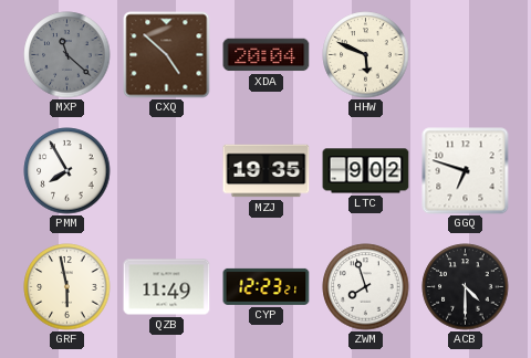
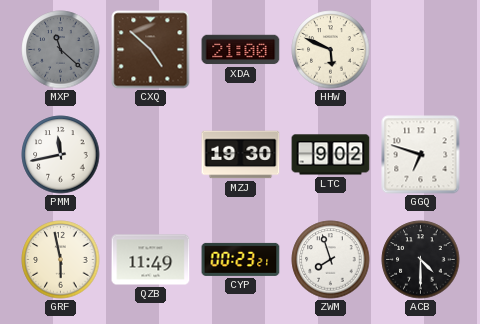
XDA: 20:04 -> 21:00 (241, 50)
PMM: 7:55 -> 11:43 (61, 155)
MZJ: 19:35 -> 19:30 (241, 155)
CYP: 12:23 -> 00:23 (241, 259)
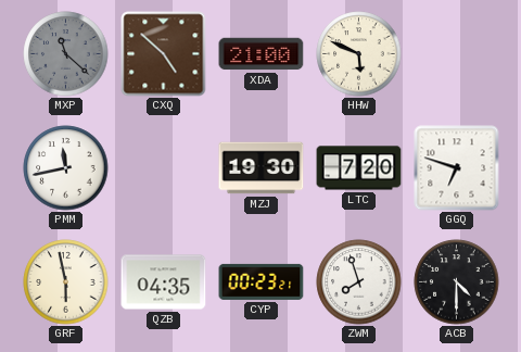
LTC: 9:02 -> 7:20 (359, 168)
QZB: 11:49 -> 04:35 (164, 282)
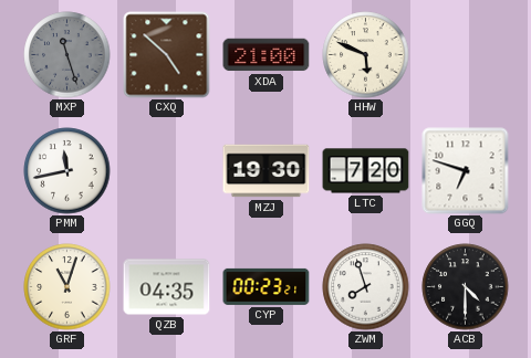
MXP: 11:22 -> 11:27 (67, 55)
GRF: 5:58 -> 11:03 (67, 287)
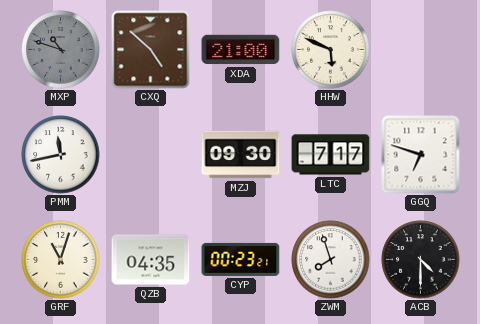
MXP: 11:27 -> 10:48 (61, 50)
MZJ: 19:30 -> 09:30 (241, 155)
LTC: 7:20 -> 7:17 (331, 155)
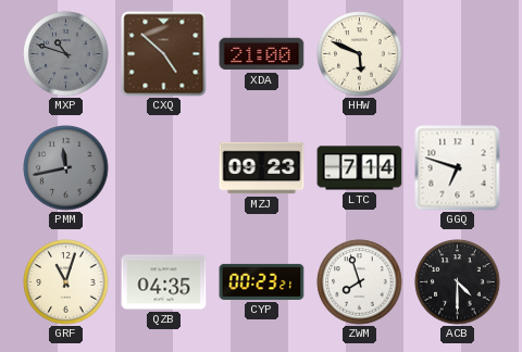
PMM dial: white -> grey (66, 168)
MZJ: 09:30 -> 09:23 (262, 168)
LTC: 7:17 -> 7:14 (360, 168)
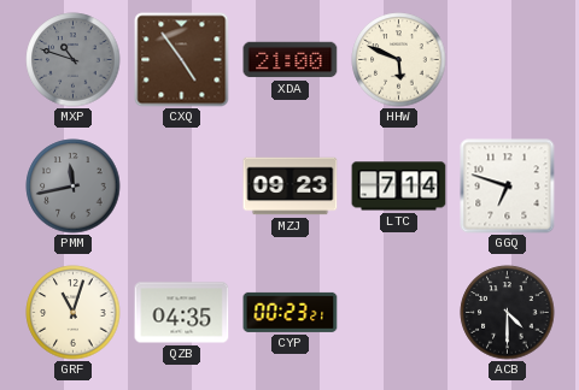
CXQ: 4:52 -> 4:54 (182, 60)
ZWM: 7:57 -> none (360, 282)
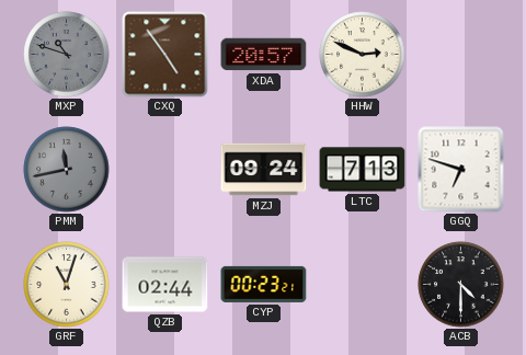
XDA: 21:00 -> 20:57 (264, 55)
HHW: 5:49 -> 2:49 (363, 55)
MZJ: 09:23 -> 09:24 (264, 170)
LTC: 7:14 -> 7:13 (363, 170)
QZB: 04:35 -> 02:44 (165, 285)
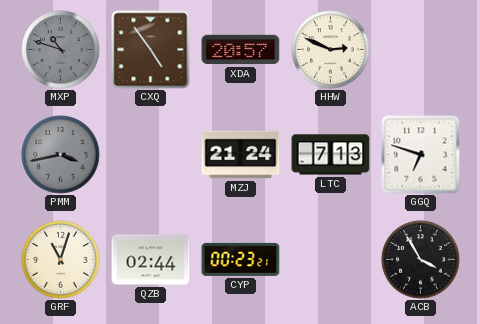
PMM: 11:43 -> 3:43 (61, 155)
MZJ: 09:24 -> 21:24 (241, 155)
ACB: 4:30 -> 3:55 (421, 260)
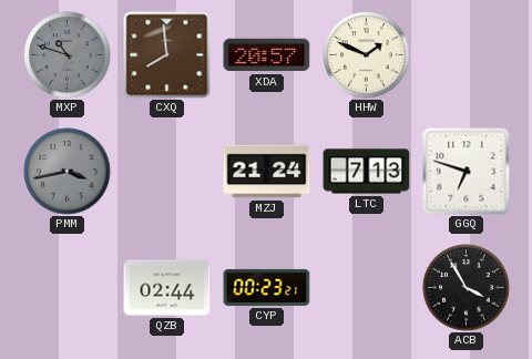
CXQ: 4:54 -> 7:59 (167, 55)
HHW: 2:49 -> 1:49 (367, 55)
GRF: 11:03 -> none (61, 260)
